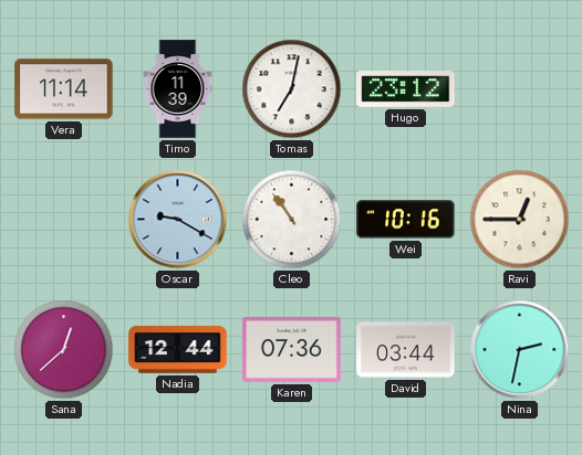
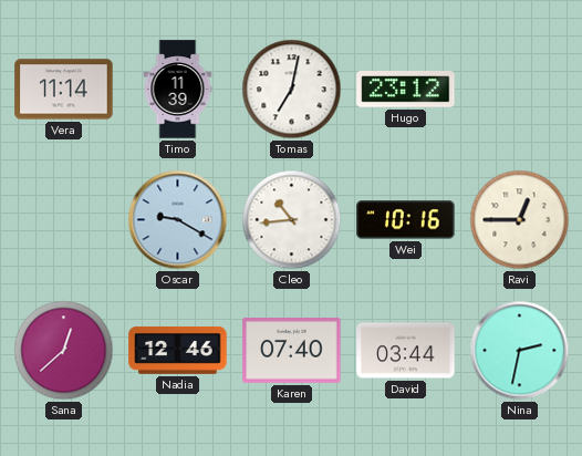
Cleo: 10:54 -> 10:44 (292, 220)
Nadia: 12:44 -> 12:46 (178, 350)
Karen: 07:36 -> 07:40 (292, 351)
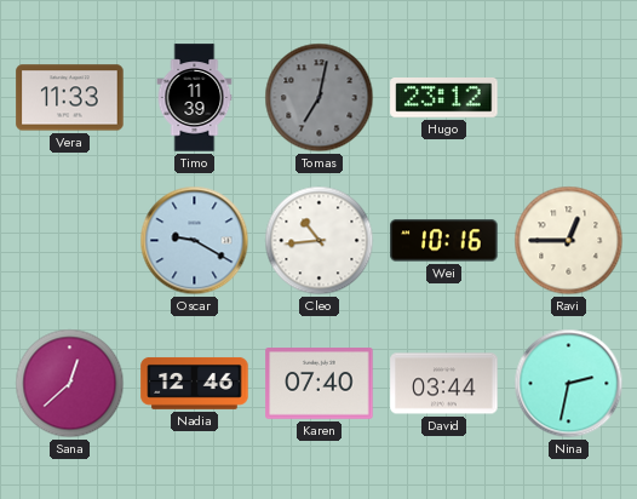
Vera: 11:14 -> 11:33 (70, 98)
Tomas dial: white -> grey (320, 98)
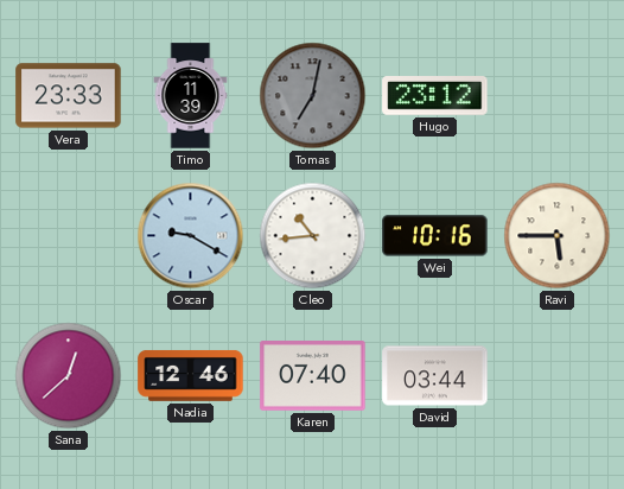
Vera: 11:33 -> 23:33 (69, 96)
Ravi: 12:45 -> 5:45 (558, 236)
Nina: 2:32 -> none (569, 384)
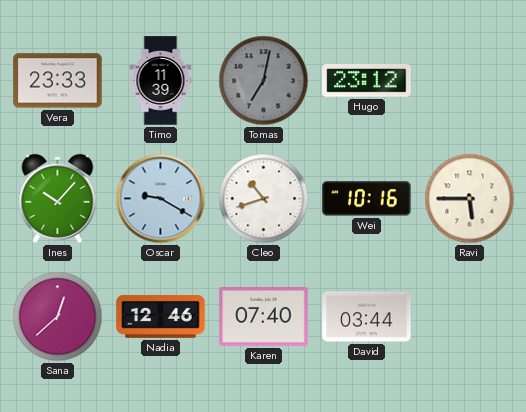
Ines: none -> 10:07 (58, 198)
Cleo: 10:44 -> 10:42 (264, 199)
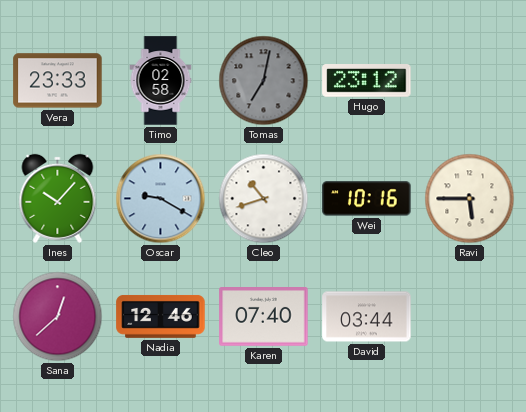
Timo: 11:39 -> 02:58 (161, 81)
